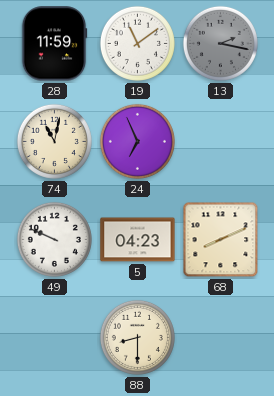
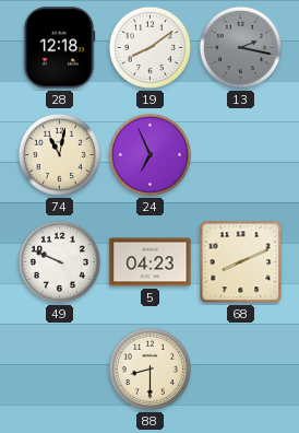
28: 11:59 -> 12:18 (59, 48)
19: 11:09 -> 8:09 (149, 47)
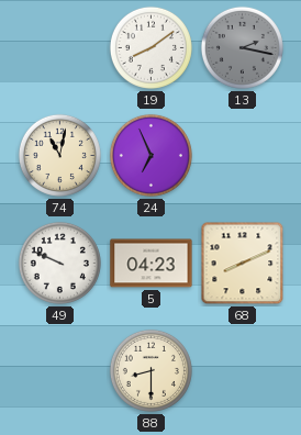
28: 12:18 -> none (59, 48)
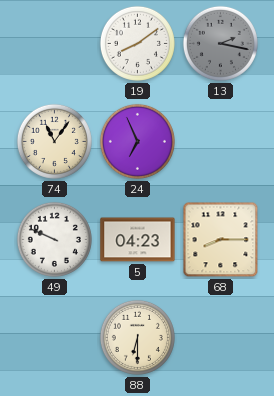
74: 11:02 -> 11:06 (54, 141)
68: 8:11 -> 8:15 (221, 240)
88: 8:30 -> 6:30 (137, 337)
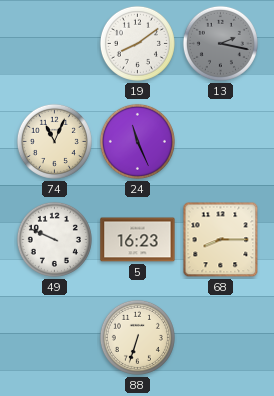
74: 11:06 -> 11:04 (54, 141)
24: 6:56 -> 11:26 (137, 141)
5: 04:23 -> 16:23 (138, 240)
88: 6:30 -> 6:33 (137, 337)
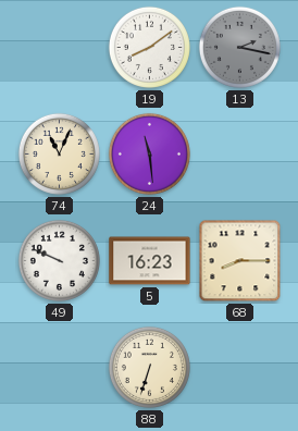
24: 11:26 -> 11:29 (149, 153)
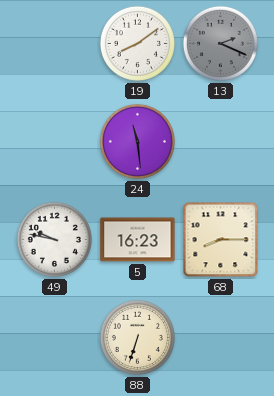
13: 2:17 -> 2:19 (220, 43)
74: 11:04 -> none (59, 153)
49: 9:49 -> 9:47 (54, 239)
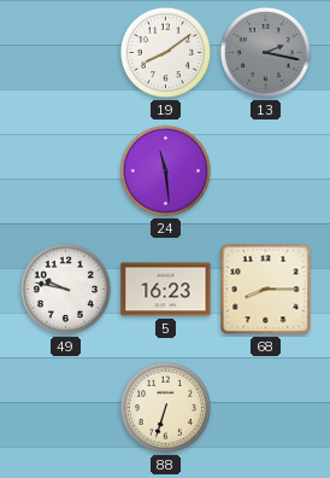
13: 2:19 -> 2:17 (265, 52)
